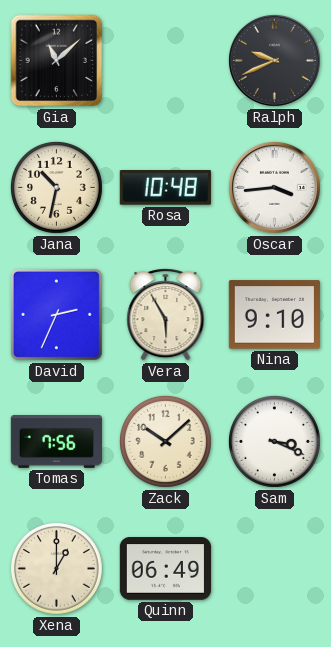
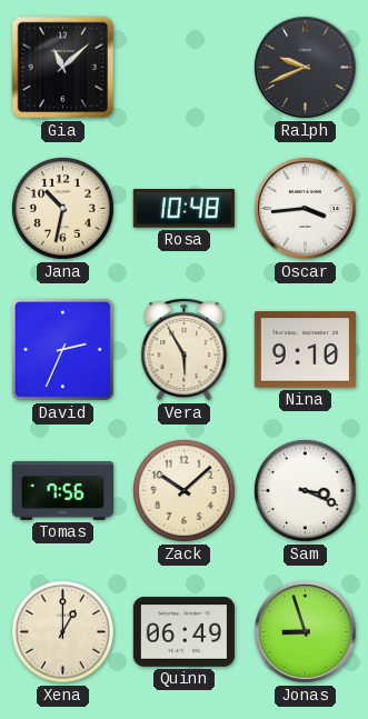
Jonas: none -> 8:57 (305, 631)
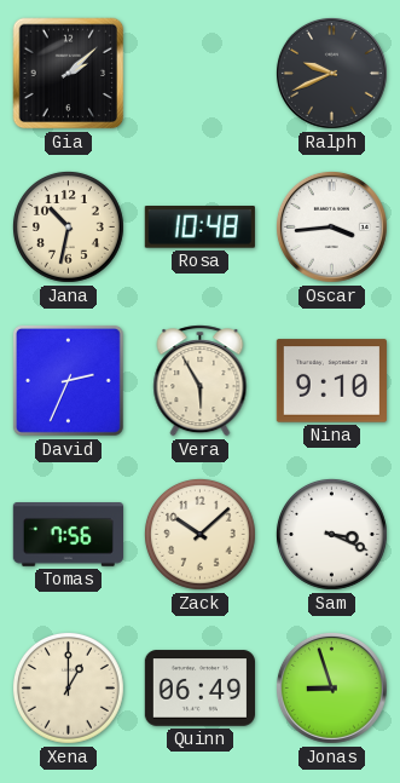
Gia: 11:08 -> 2:08 (69, 74)
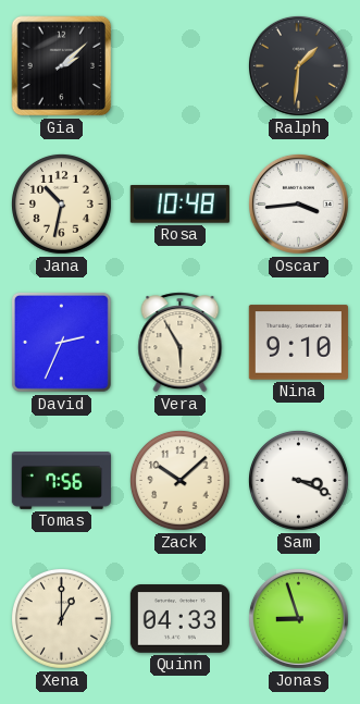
Ralph: 9:41 -> 1:31 (298, 65)
Quinn: 06:49 -> 04:33 (179, 619)
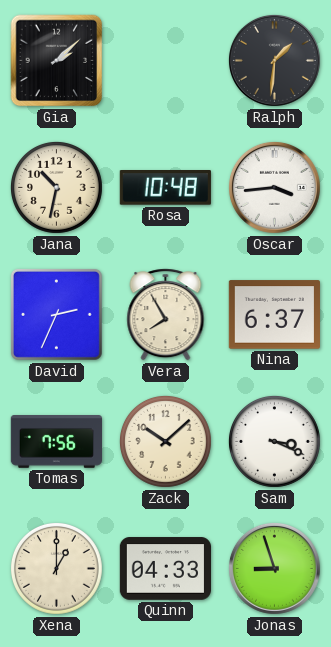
Vera: 5:55 -> 7:55 (166, 315)
Nina: 9:10 -> 6:37 (274, 315)
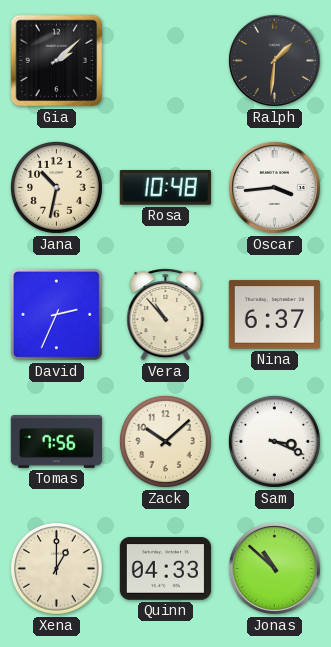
Vera: 7:55 -> 10:53 (166, 315)
Jonas: 8:57 -> 10:52 (274, 568)
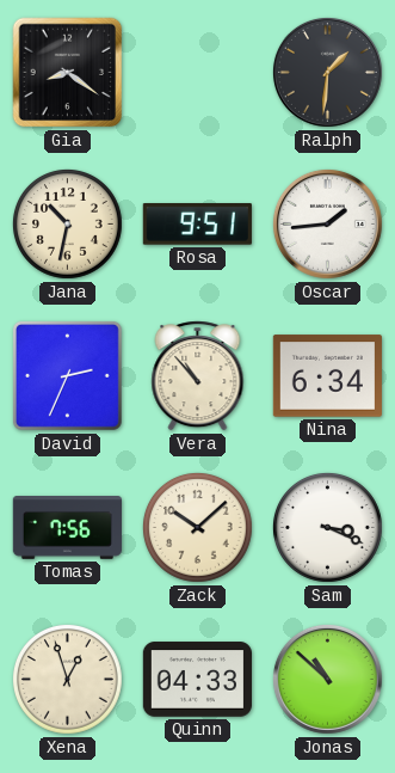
Gia: 2:08 -> 8:21 (68, 73)
Rosa: 10:48 -> 9:51 (197, 225)
Oscar: 3:44 -> 1:44 (327, 223)
Nina: 6:37 -> 6:34 (327, 376)
Xena: 1:00 -> 12:57 (68, 680)
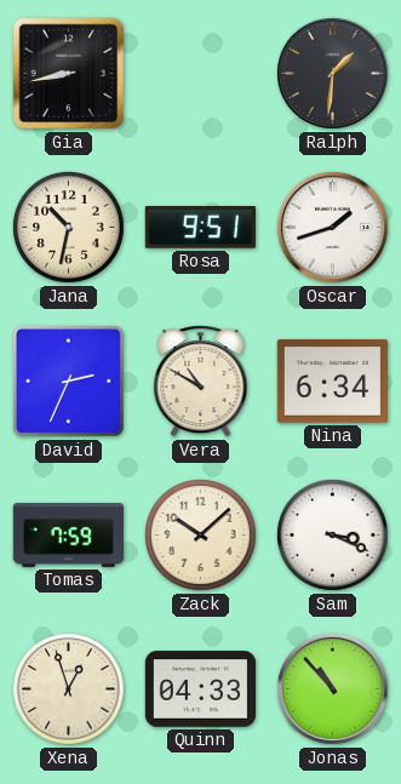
Gia: 8:21 -> 8:43 (69, 74)
Oscar: 1:44 -> 1:42 (332, 227)
Vera: 10:53 -> 10:50 (201, 382)
Tomas: 7:56 -> 7:59 (68, 536)
Jonas: 10:52 -> 10:53 (332, 688)
